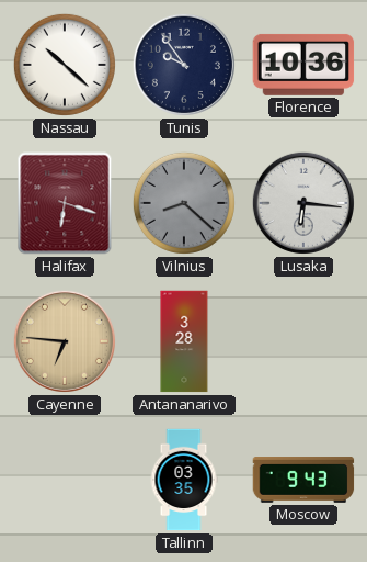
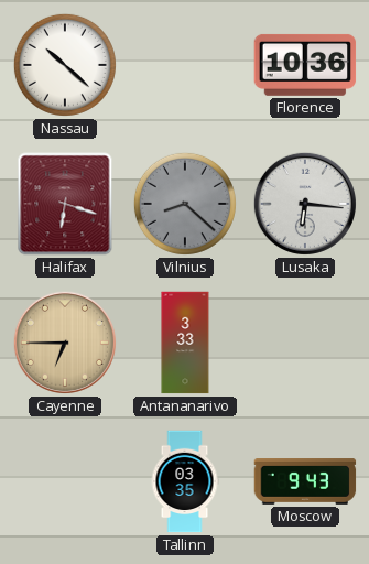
Tunis: 9:54 -> none (184, 65)
Cayenne: 6:46 -> 6:45 (65, 343)
Antananarivo: 3:28 -> 3:33 (185, 343)
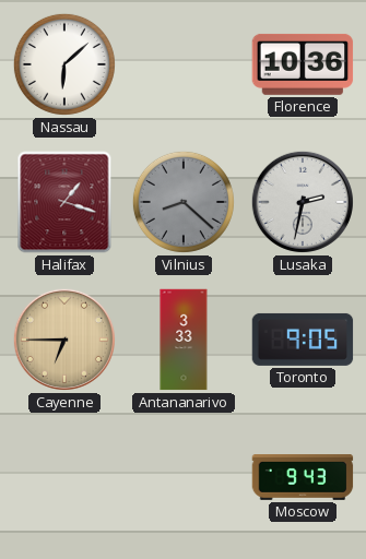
Nassau: 10:22 -> 6:08 (64, 64)
Halifax: 6:18 -> 1:18 (64, 202)
Lusaka: 6:16 -> 2:32 (303, 202)
Toronto: none -> 9:05 (303, 340)
Tallinn: 03:35 -> none (185, 481)
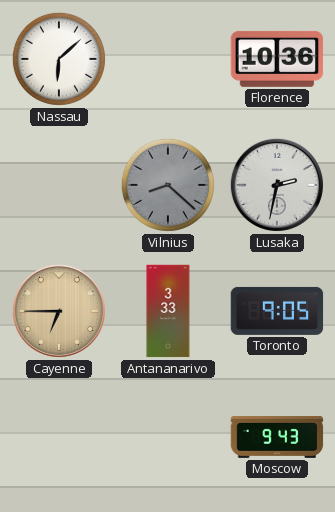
Halifax: 1:18 -> none (64, 202)
